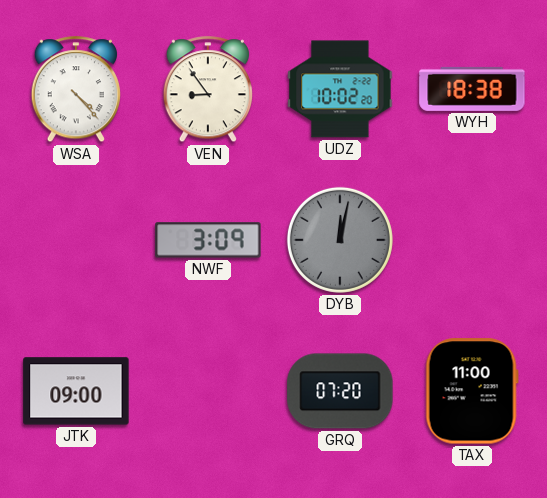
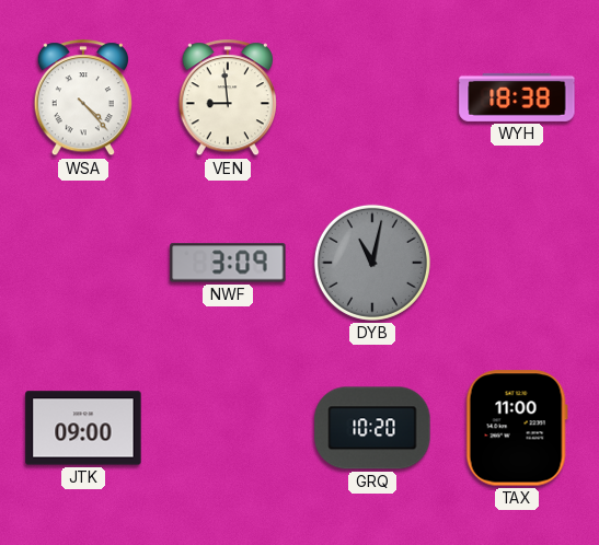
VEN: 8:54 -> 8:59 (228, 98)
UDZ: 10:02 -> none (340, 89)
DYB: 12:02 -> 11:02 (372, 263)
GRQ: 07:20 -> 10:20 (372, 428)
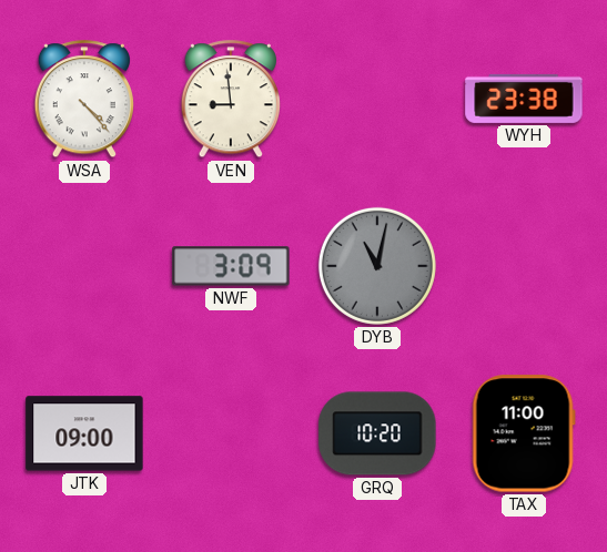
WYH: 18:38 -> 23:38 (524, 99)
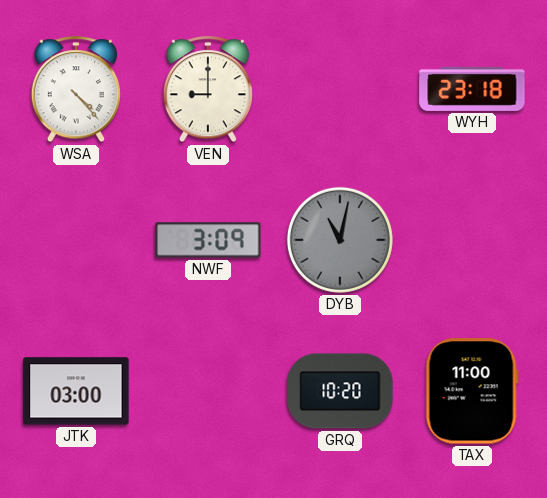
VEN: 8:59 -> 9:00 (208, 90)
WYH: 23:38 -> 23:18 (472, 89)
JTK: 09:00 -> 03:00 (76, 391)
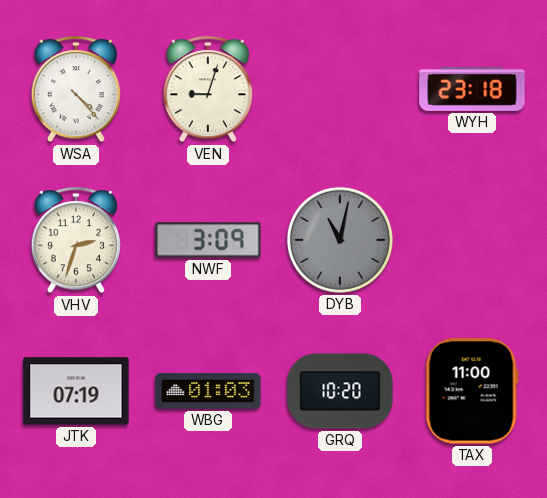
VEN: 9:00 -> 9:03 (208, 90)
VHV: none -> 2:33 (76, 241)
JTK: 03:00 -> 07:19 (76, 391)
WBG: none -> 01:03 (208, 391)
